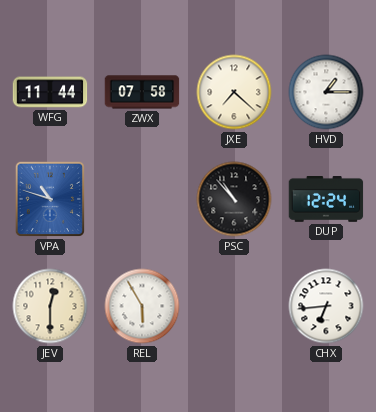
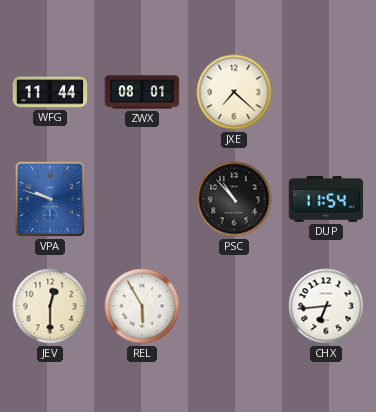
ZWX: 07:58 -> 08:01 (142, 92)
HVD: 1:15 -> none (326, 92)
VPA: 10:48 -> 9:48 (50, 199)
DUP: 12:24 -> 11:54 (326, 200)
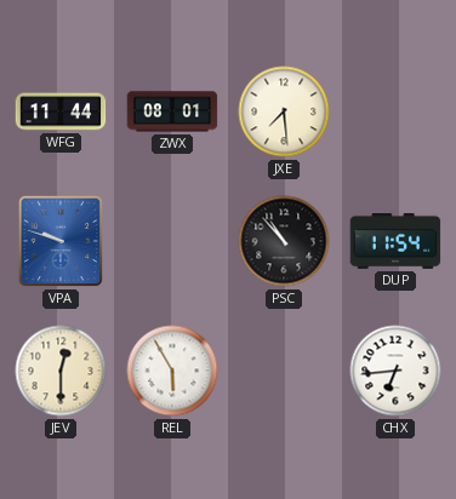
JXE: 7:22 -> 7:29 (284, 111)
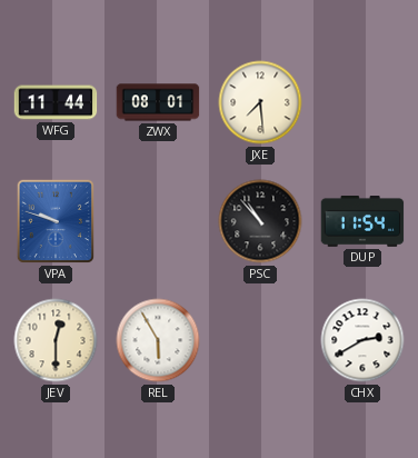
CHX: 6:44 -> 2:40 (362, 340)
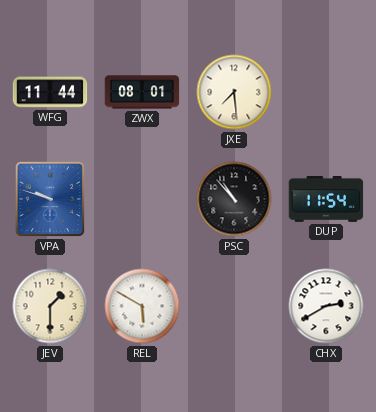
JEV: 12:30 -> 1:30 (50, 306)
REL: 5:55 -> 5:50 (142, 306)
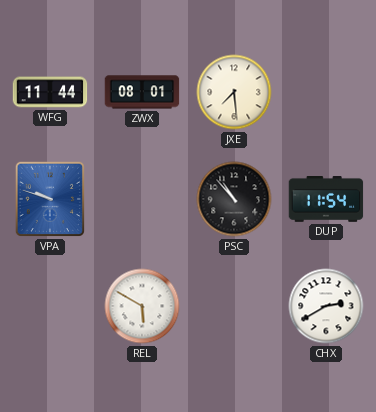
JEV: 1:30 -> none (50, 306)
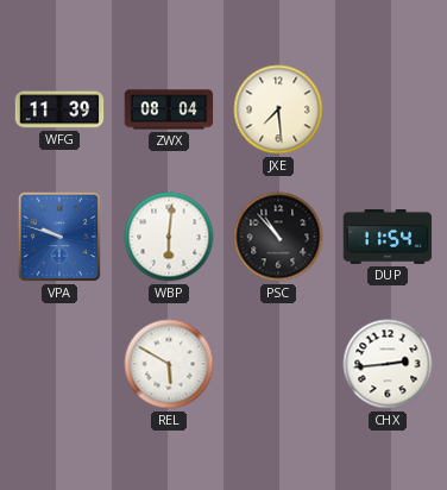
WFG: 11:44 -> 11:39 (59, 109)
ZWX: 08:01 -> 08:04 (169, 109)
WBP: none -> 6:01 (169, 237)
CHX: 2:40 -> 2:44 (388, 364)
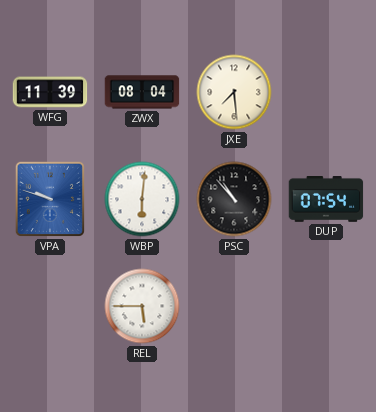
DUP: 11:54 -> 07:54 (326, 200)
REL: 5:50 -> 5:45 (142, 306)
CHX: 2:44 -> none (388, 364)
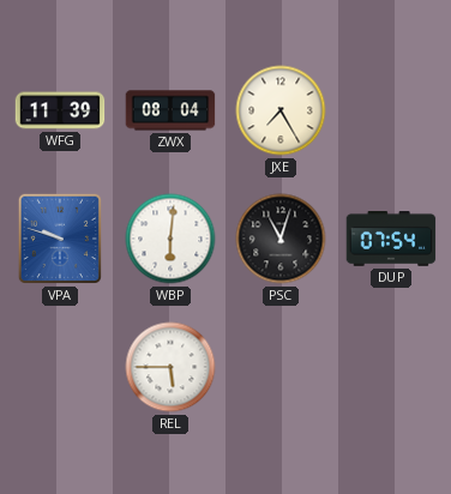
JXE: 7:29 -> 7:25 (281, 110)
PSC: 10:53 -> 11:03 (281, 239)
